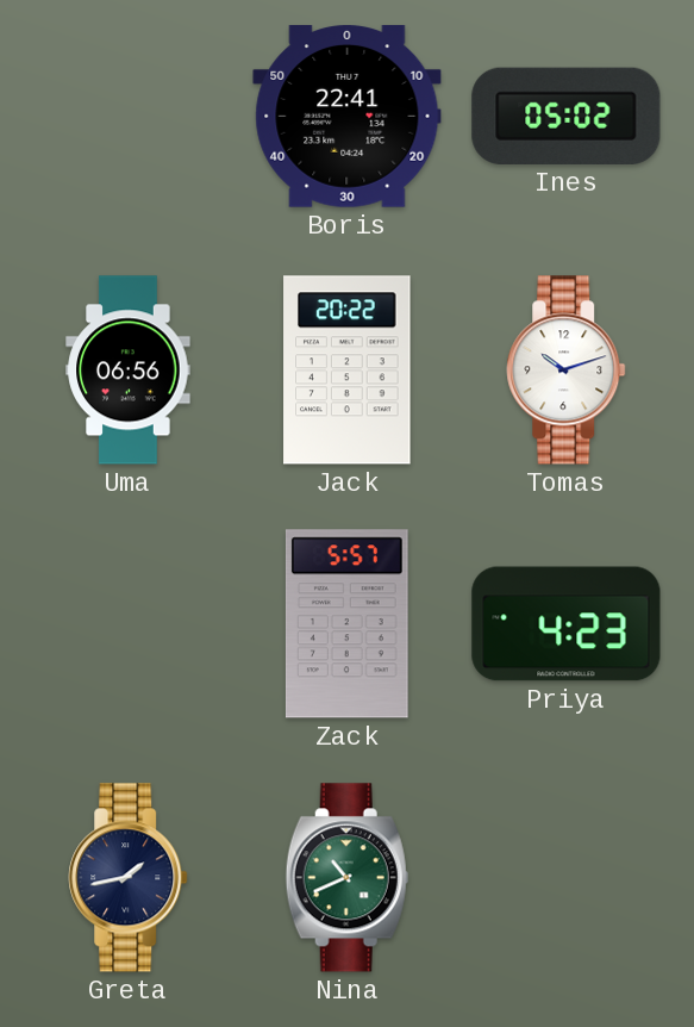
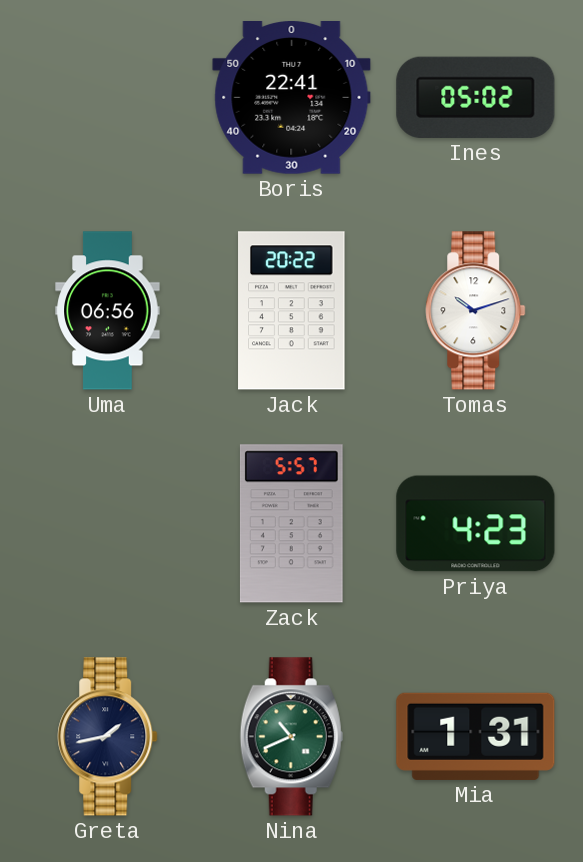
Mia: none -> 1:31 (476, 736)
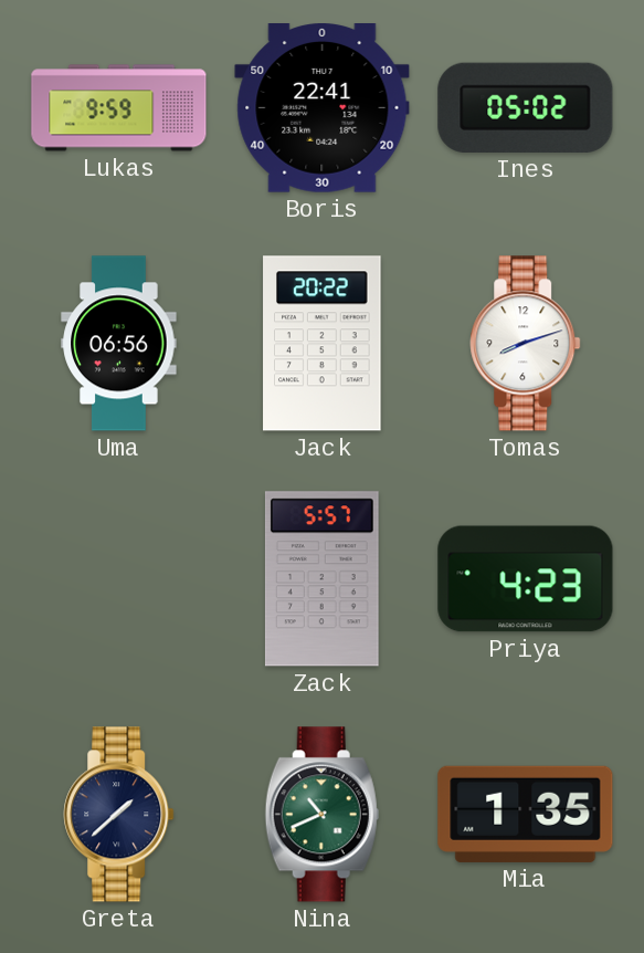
Lukas: none -> 9:59 (119, 108)
Tomas: 10:12 -> 8:12 (526, 344)
Greta: 1:43 -> 1:38 (119, 815)
Mia: 1:31 -> 1:35 (526, 814)
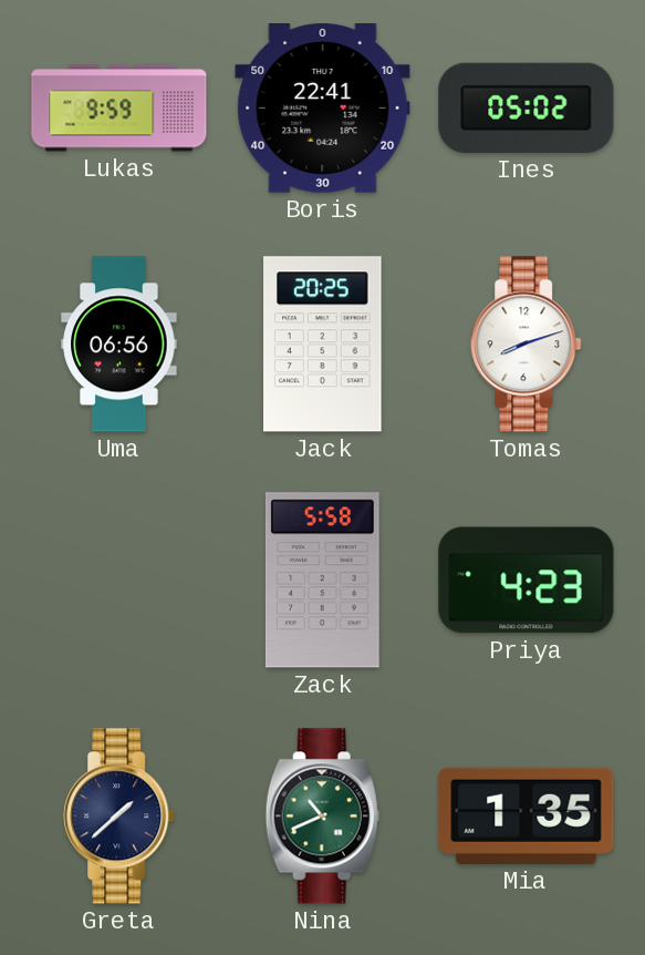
Jack: 20:22 -> 20:25 (323, 345)
Zack: 5:57 -> 5:58 (322, 581)
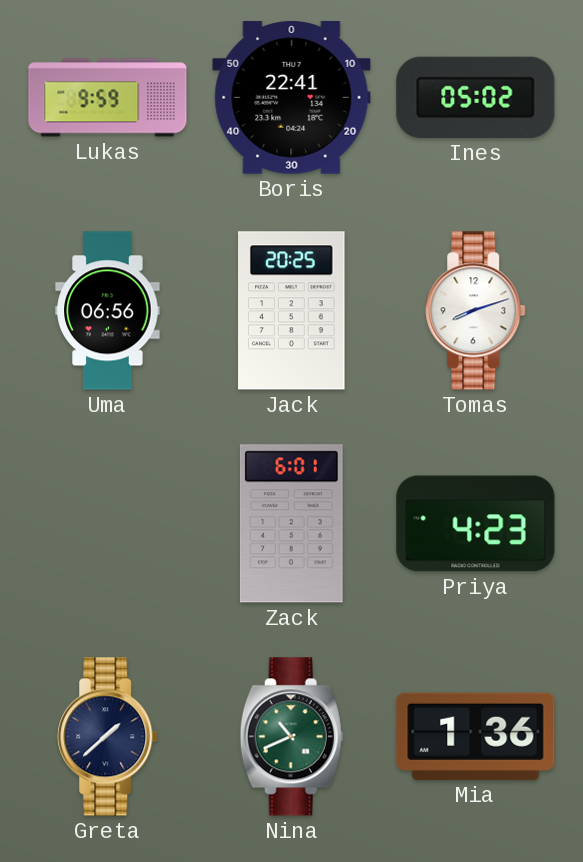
Zack: 5:58 -> 6:01 (291, 524)
Mia: 1:35 -> 1:36 (476, 736)
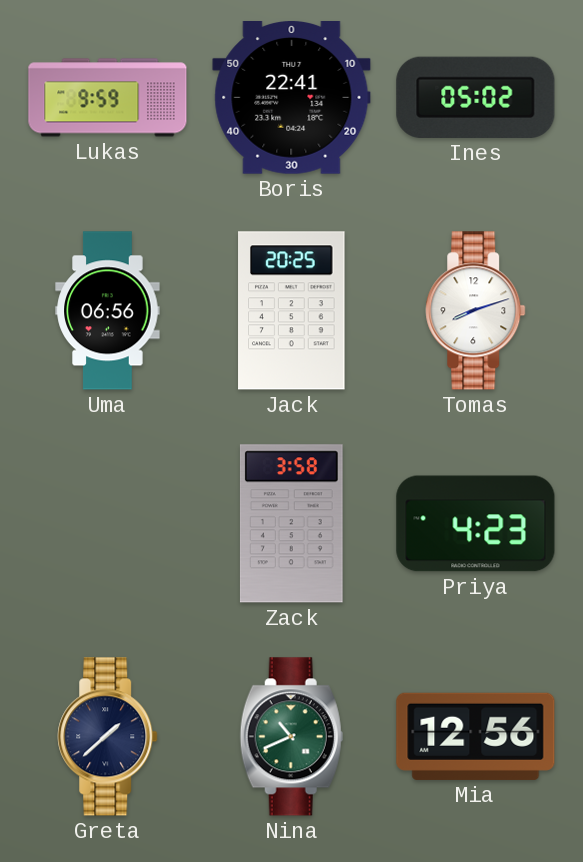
Zack: 6:01 -> 3:58 (291, 524)
Mia: 1:36 -> 12:56 (476, 736)
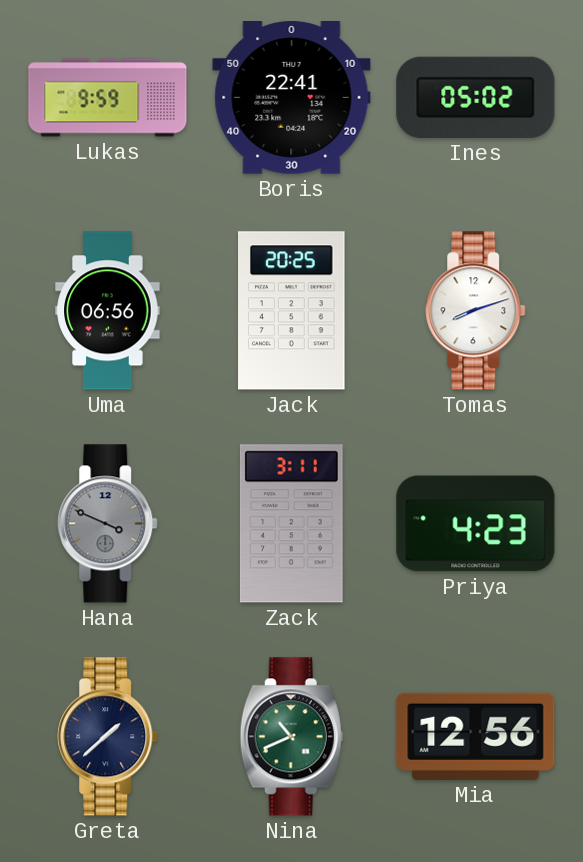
Hana: none -> 3:49 (108, 524)
Zack: 3:58 -> 3:11 (291, 524)
